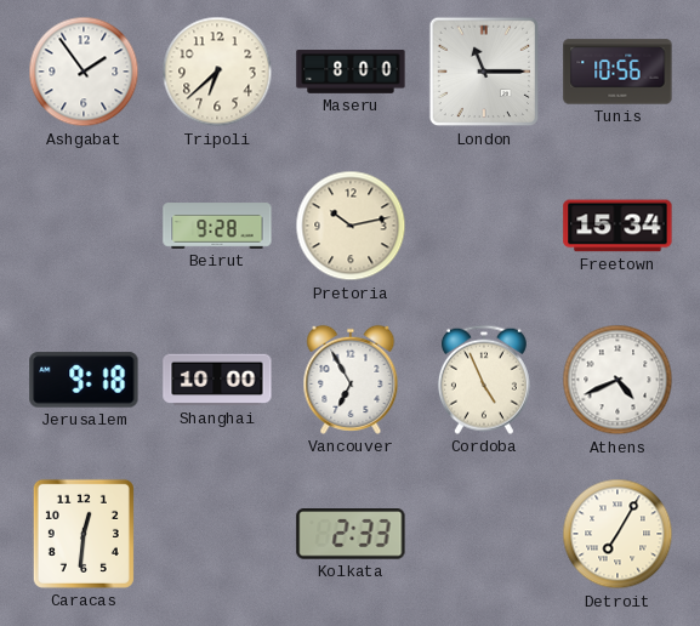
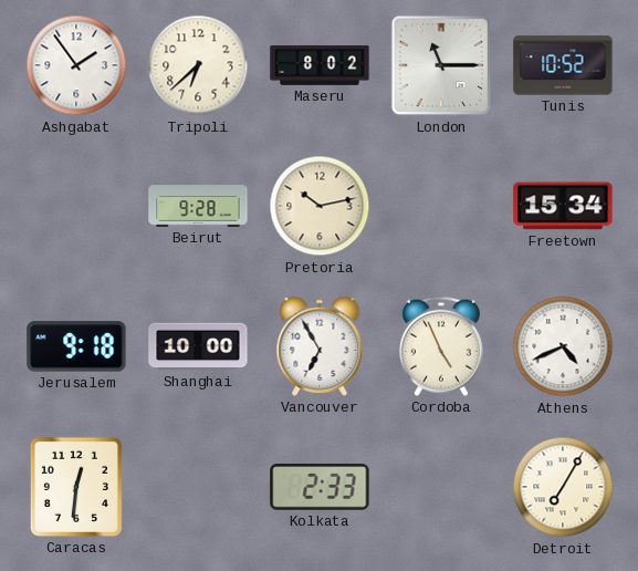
Maseru: 8:00 -> 8:02 (320, 65)
Tunis: 10:56 -> 10:52 (563, 65)
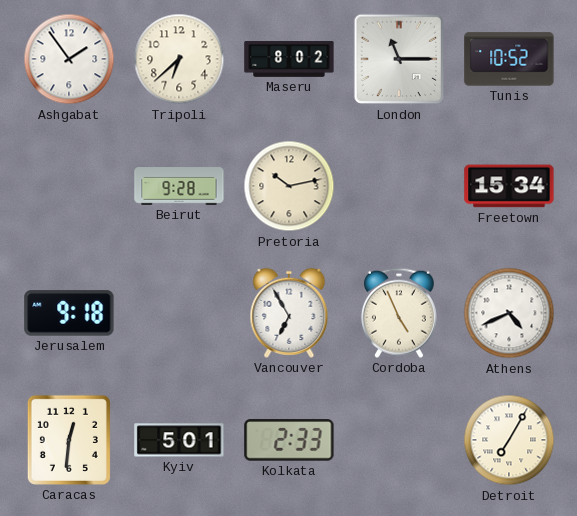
Shanghai: 10:00 -> none (198, 346)
Kyiv: none -> 5:01 (179, 440)
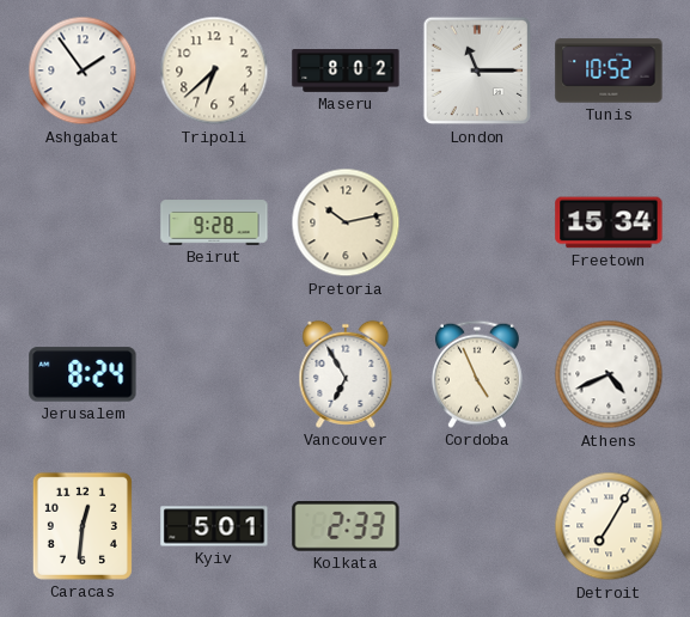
Jerusalem: 9:18 -> 8:24 (83, 374)
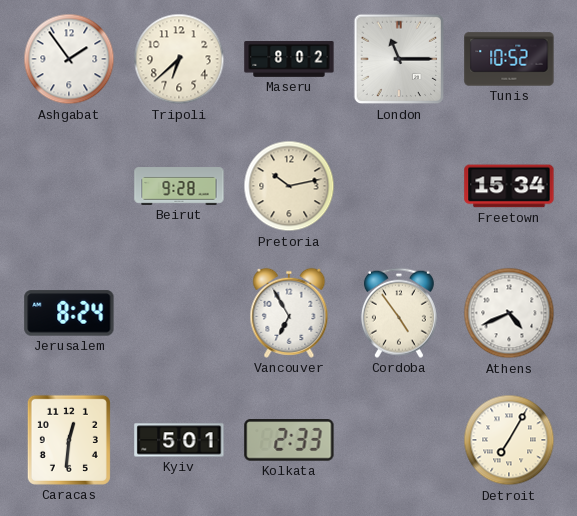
Cordoba: 4:56 -> 4:54 (399, 313)
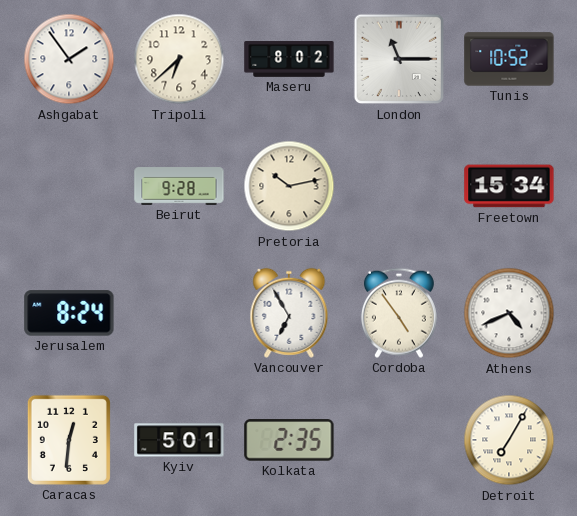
Kolkata: 2:33 -> 2:35 (289, 440)
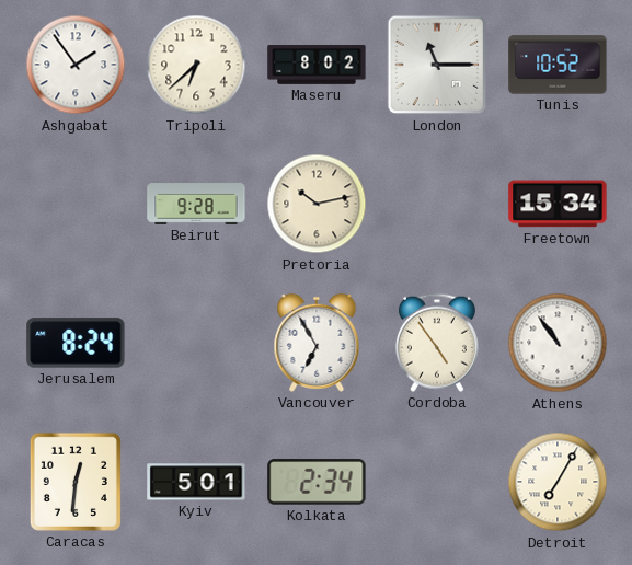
Athens: 4:41 -> 10:54 (558, 343)
Kolkata: 2:35 -> 2:34 (317, 482)
